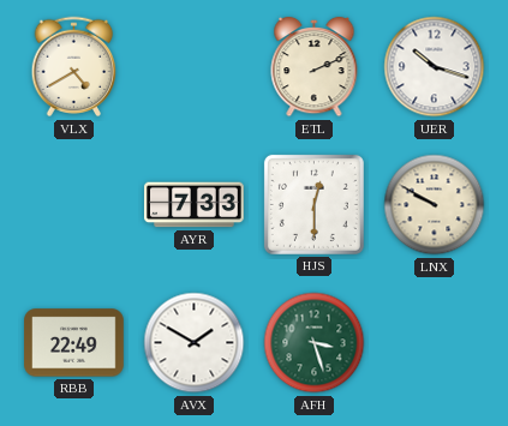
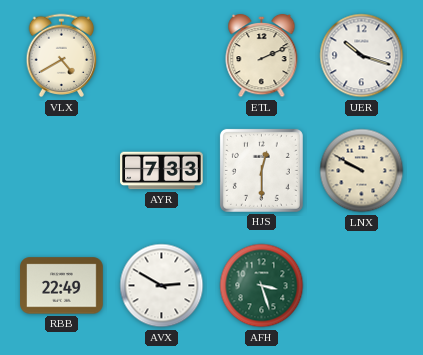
AVX: 1:50 -> 2:50 (162, 286)
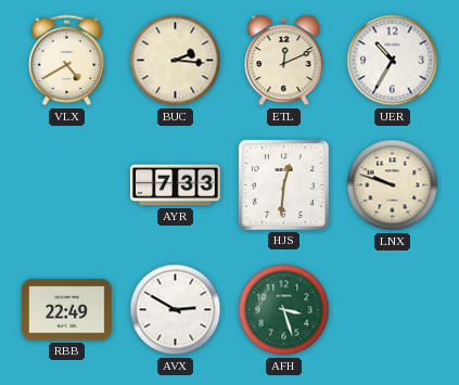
BUC: none -> 2:16 (176, 61)
ETL: 2:11 -> 12:11 (284, 61)
UER: 10:18 -> 10:35 (393, 61)
HJS: 12:30 -> 12:31 (283, 184)
LNX: 9:50 -> 9:48 (393, 185)
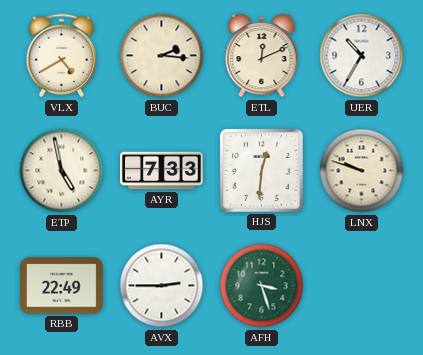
ETP: none -> 4:58 (62, 171)
AVX: 2:50 -> 2:45 (162, 286)
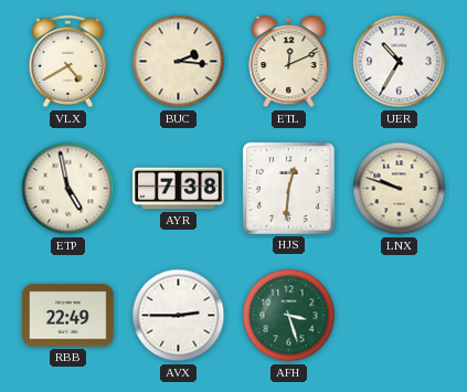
AYR: 7:33 -> 7:38 (179, 189)
